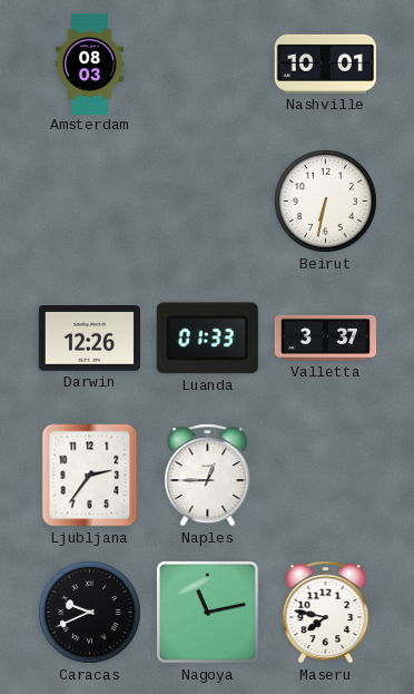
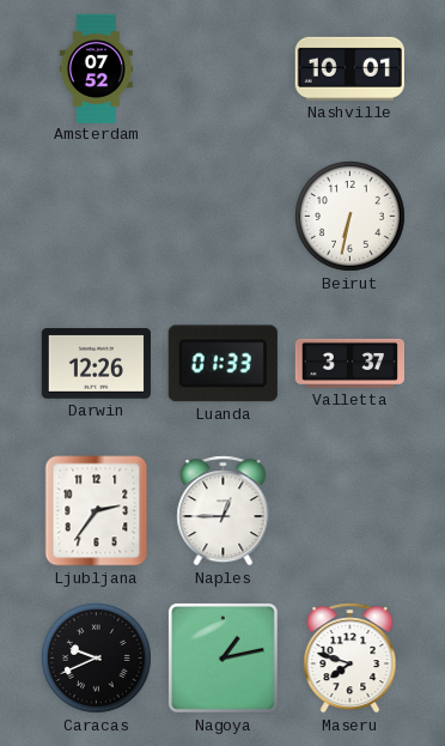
Amsterdam: 08:03 -> 07:52 (96, 68)
Nagoya: 11:13 -> 1:13 (222, 657)
Maseru: 7:47 -> 7:48 (350, 659)
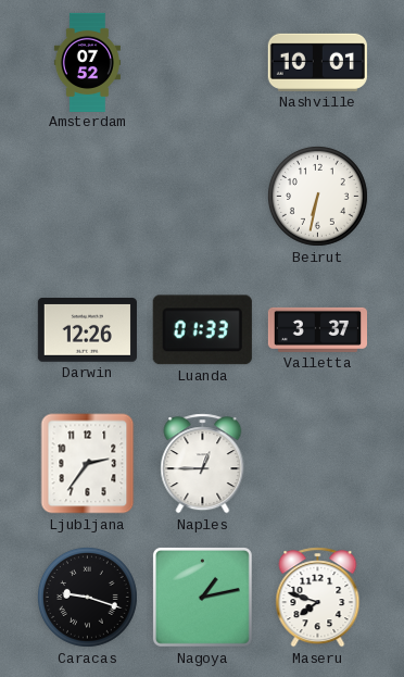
Caracas: 9:41 -> 9:18 (88, 598)
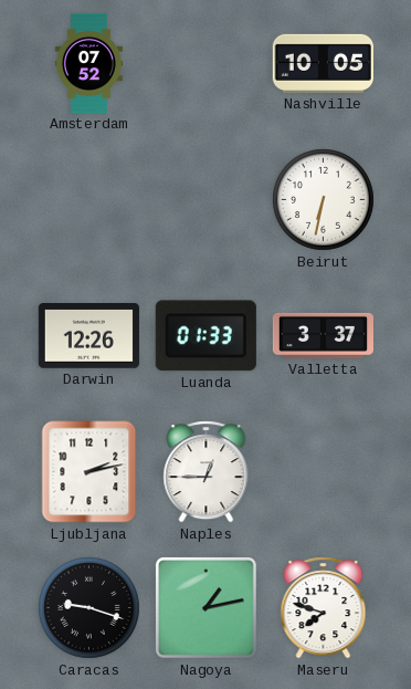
Nashville: 10:01 -> 10:05 (323, 63)
Ljubljana: 2:36 -> 2:13 (89, 472)
